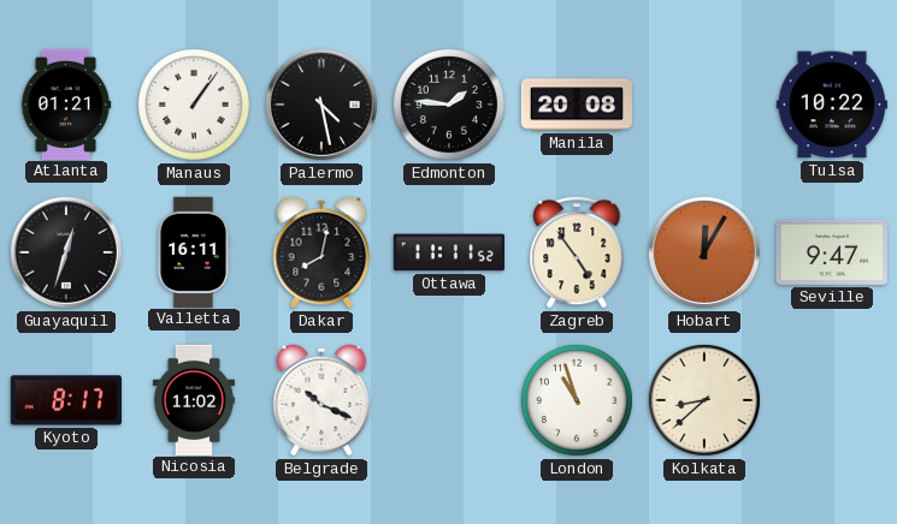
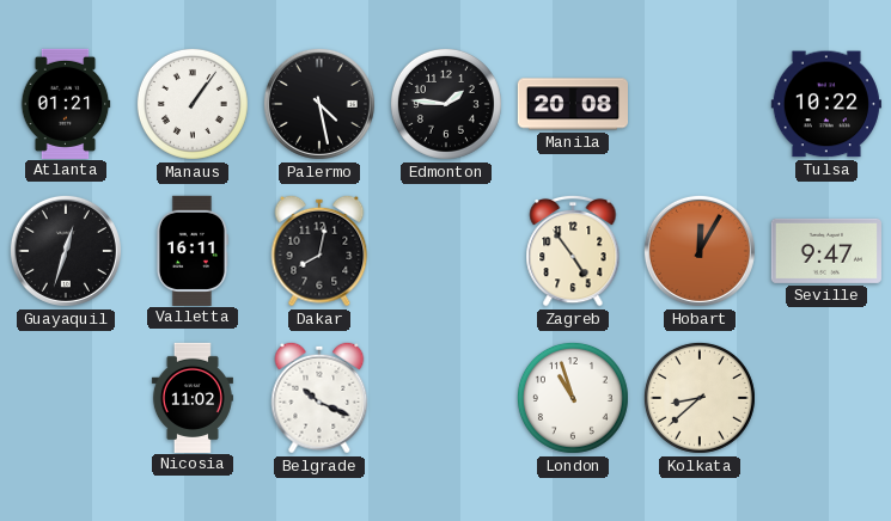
Ottawa: 11:11 -> none (449, 252)
Kyoto: 8:17 -> none (66, 400)
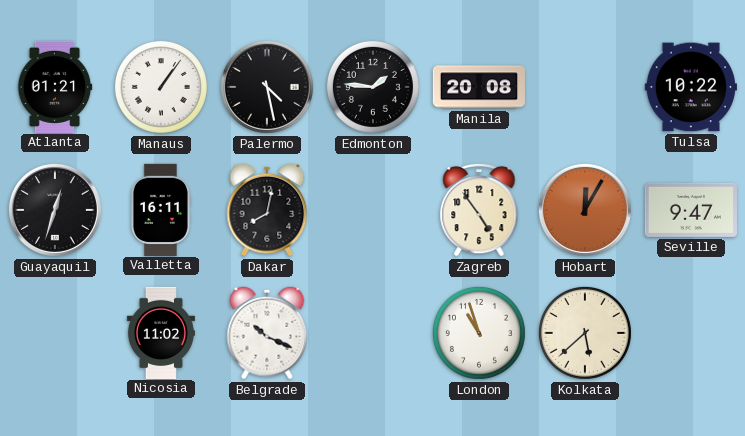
Kolkata: 8:38 -> 5:38 (585, 333)
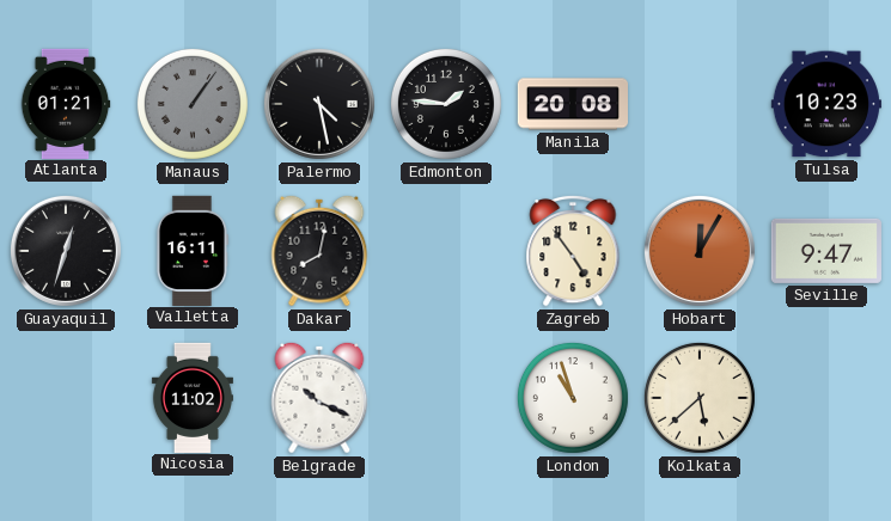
Manaus dial: white -> grey (193, 104)
Tulsa: 10:22 -> 10:23 (826, 104)
